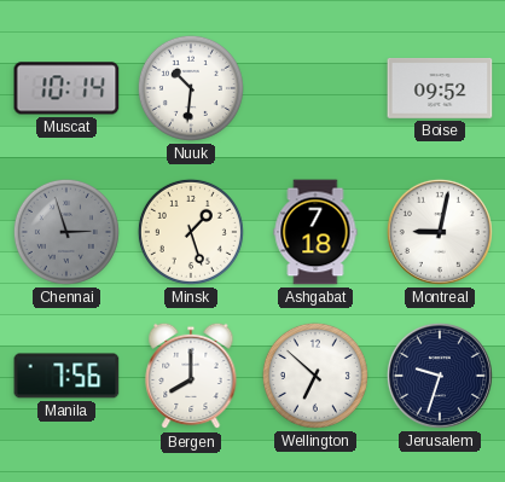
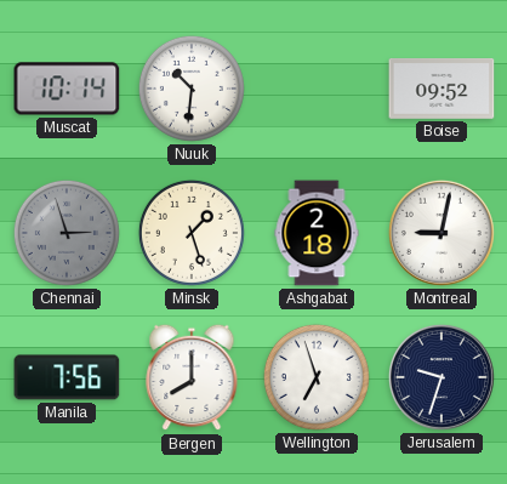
Ashgabat: 7:18 -> 2:18 (317, 233)
Wellington: 6:52 -> 6:57 (317, 377)
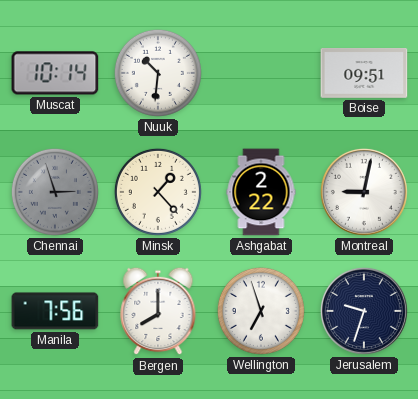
Boise: 09:52 -> 09:51 (364, 74)
Minsk: 1:27 -> 1:23 (158, 192)
Ashgabat: 2:18 -> 2:22 (261, 192)
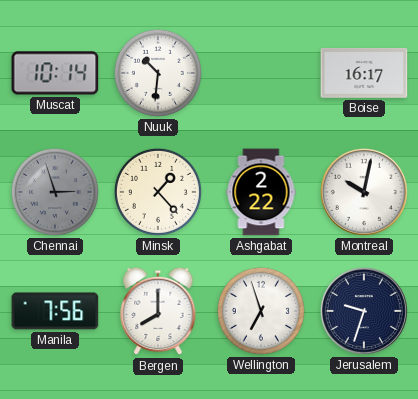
Boise: 09:51 -> 16:17 (364, 74)
Montreal: 9:02 -> 10:02 (364, 192)
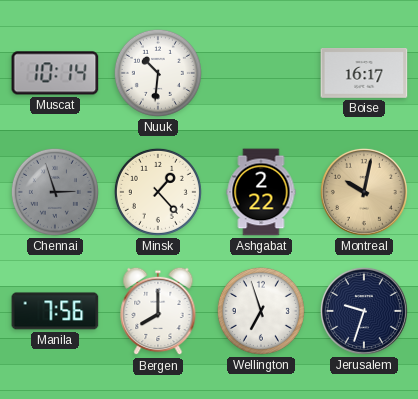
Montreal dial: white -> champagne (364, 192)
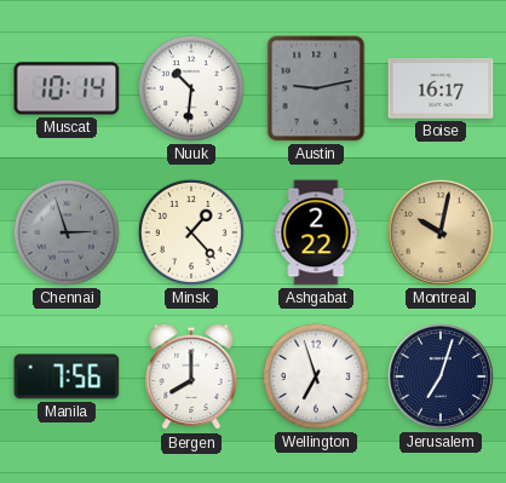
Austin: none -> 9:13 (316, 88)
Jerusalem: 9:33 -> 7:03 (441, 376)
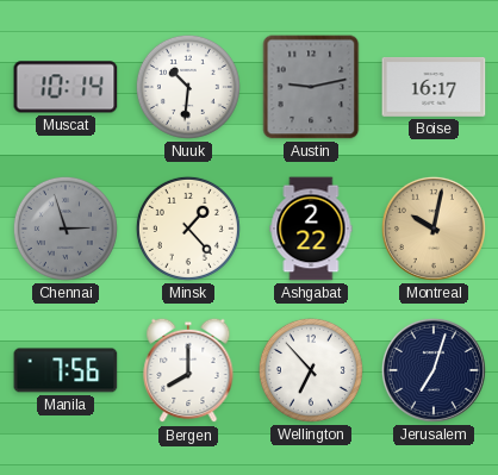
Wellington: 6:57 -> 6:53 (311, 370)
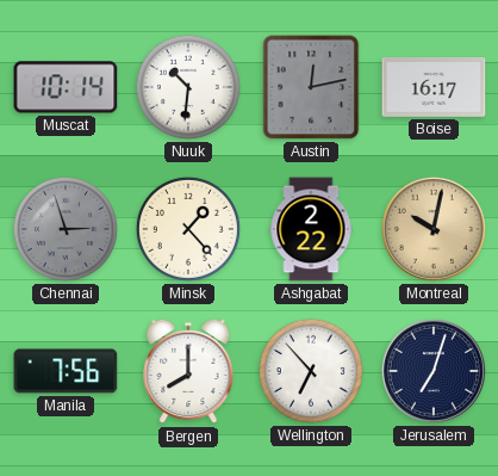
Austin: 9:13 -> 12:13 (311, 87)
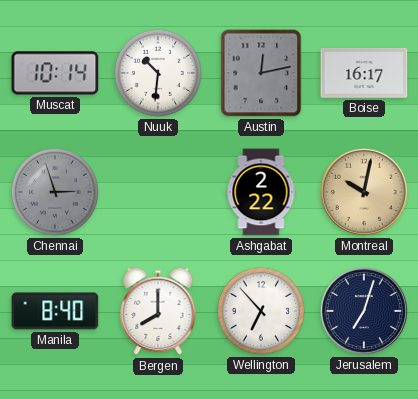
Minsk: 1:23 -> none (188, 229)
Manila: 7:56 -> 8:40 (55, 311)
